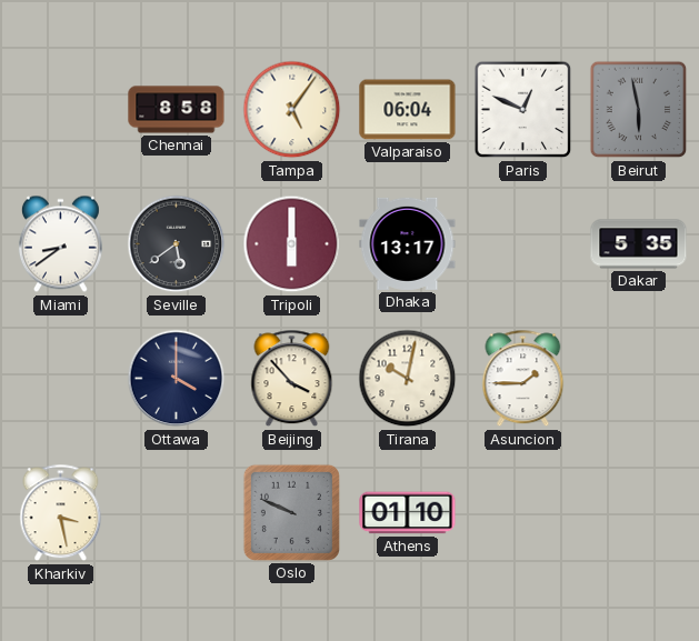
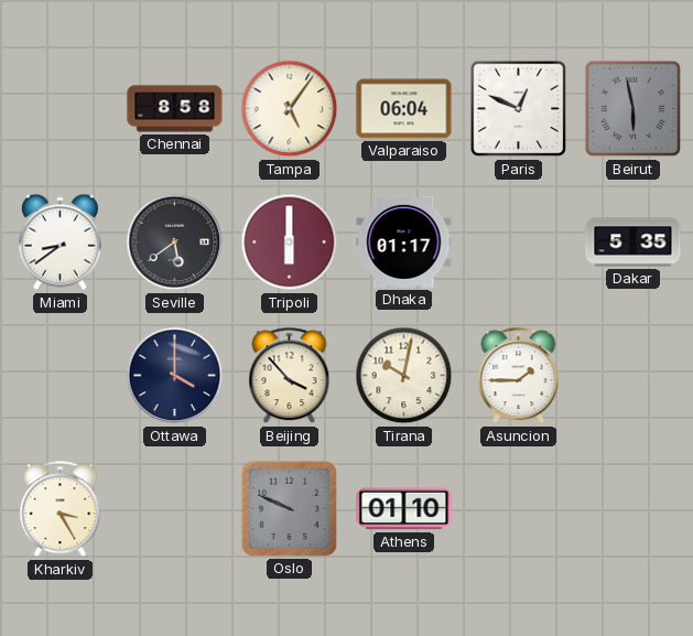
Dhaka: 13:17 -> 01:17 (404, 241)
Kharkiv: 3:28 -> 3:25 (61, 509)
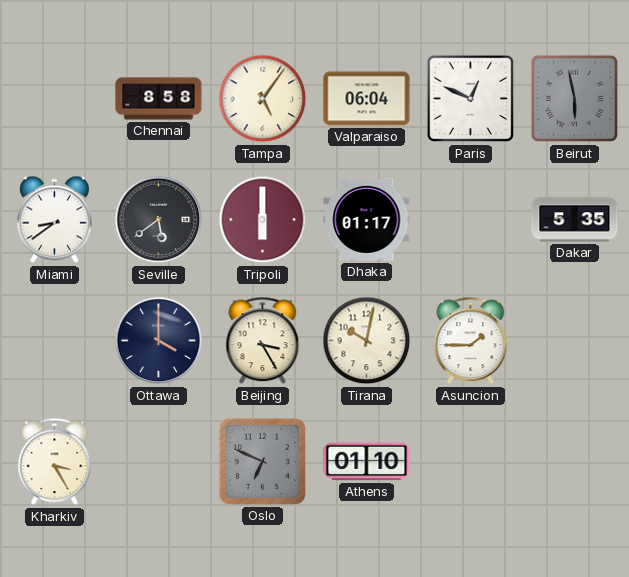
Beijing: 3:53 -> 3:25 (263, 341)
Oslo: 9:49 -> 6:49 (262, 461)
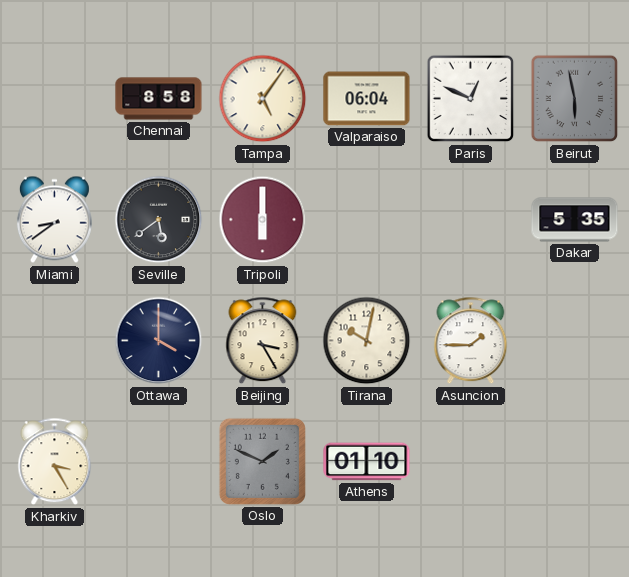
Dhaka: 01:17 -> none (367, 219)
Oslo: 6:49 -> 1:49 (262, 461)
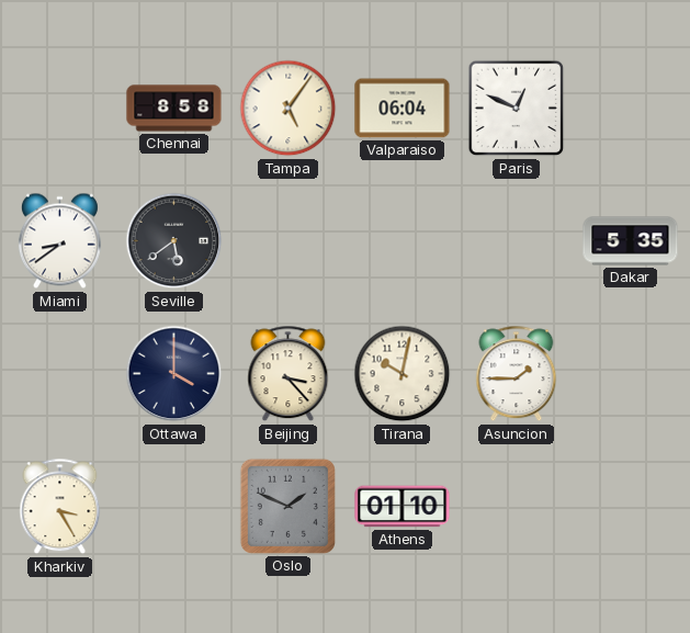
Beirut: 5:58 -> none (575, 99)
Tripoli: 6:00 -> none (263, 220)
Beijing: 3:25 -> 3:23 (289, 374)
